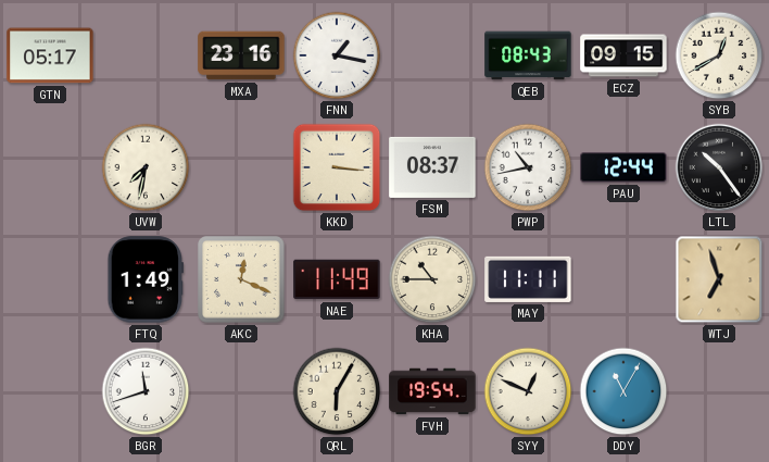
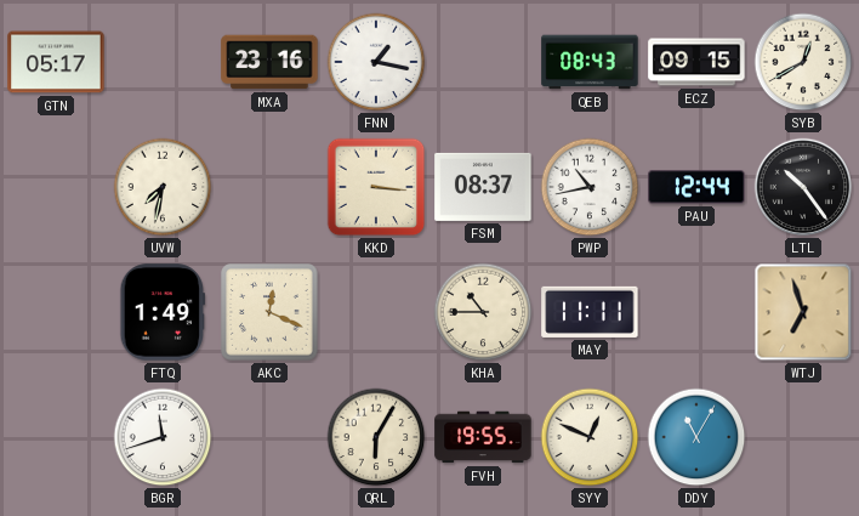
NAE: 11:49 -> none (337, 279)
FVH: 19:54 -> 19:55 (483, 437)
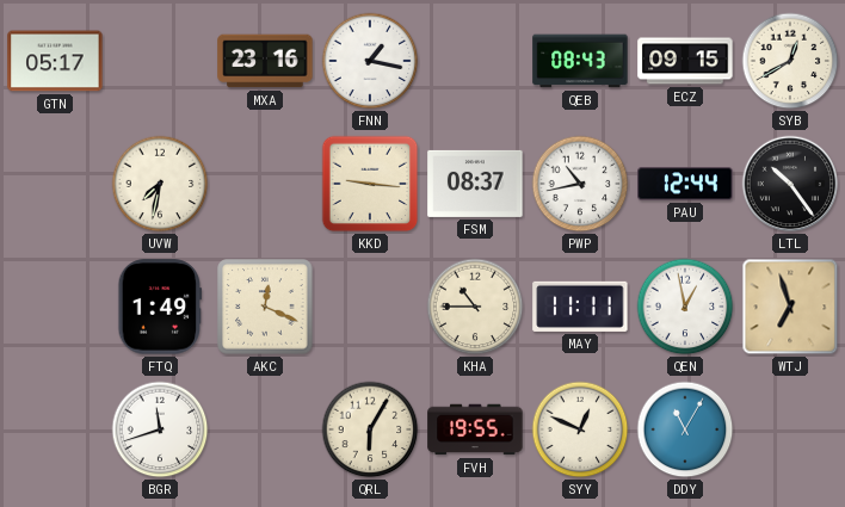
KKD: 3:16 -> 9:16 (370, 184)
QEN: none -> 12:58 (685, 307)
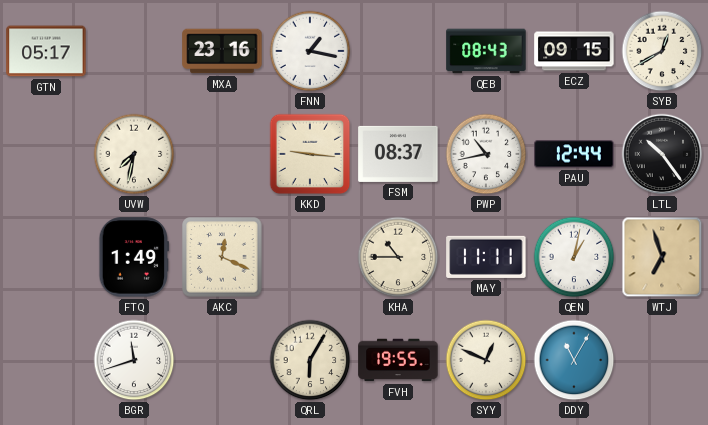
QEN: 12:58 -> 1:02 (574, 257)
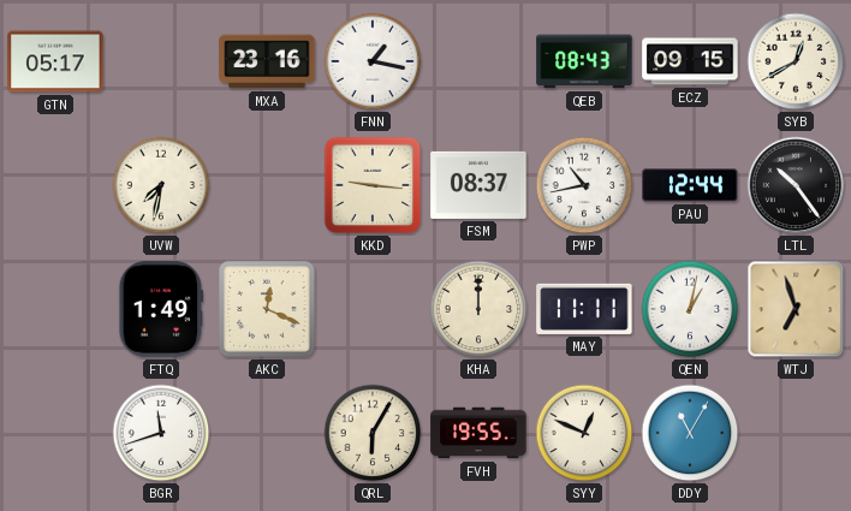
KHA: 10:45 -> 12:00 (478, 309)
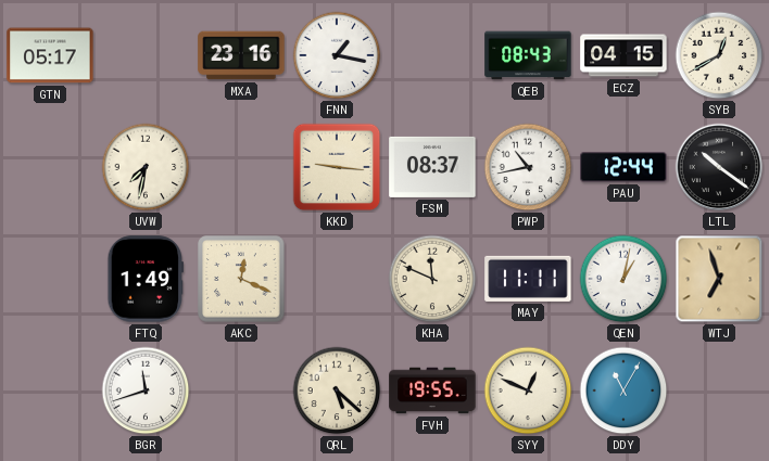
ECZ: 09:15 -> 04:15 (623, 55)
LTL: 10:24 -> 10:21 (719, 167)
KHA: 12:00 -> 11:49 (432, 279)
QRL: 6:05 -> 5:22 (337, 390)
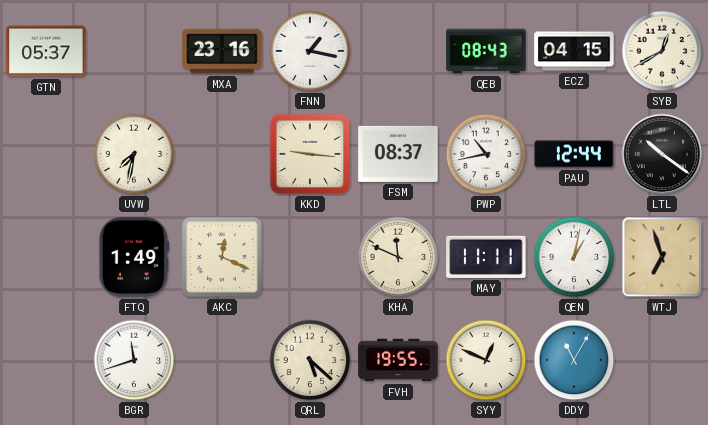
GTN: 05:17 -> 05:37 (46, 51)
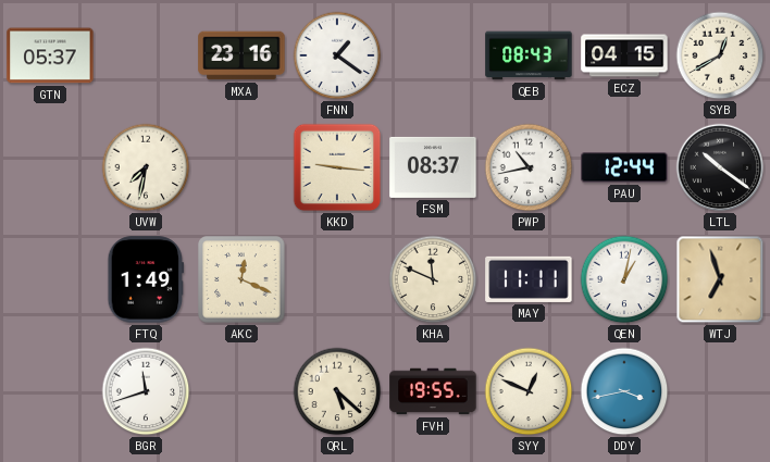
FNN: 1:17 -> 1:21 (337, 55)
DDY: 11:05 -> 3:43 (624, 391)
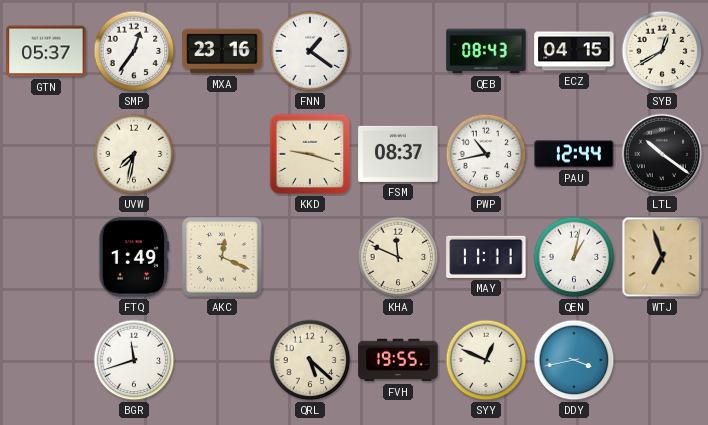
SMP: none -> 12:36 (134, 51)
KKD: 9:16 -> 9:18 (310, 154)
